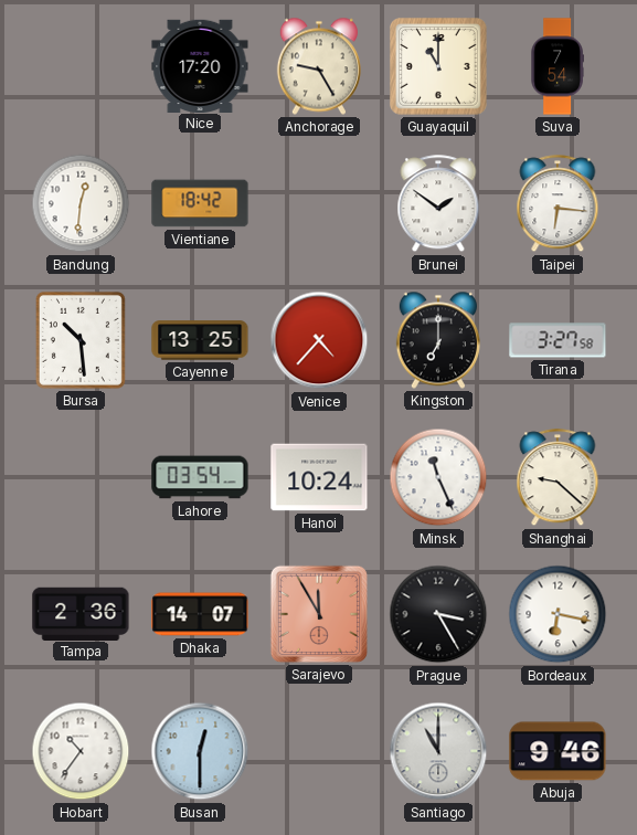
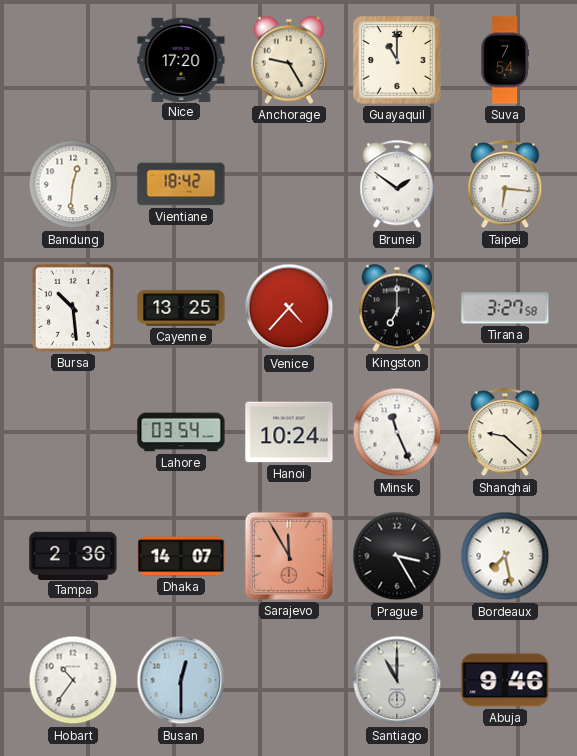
Bordeaux: 6:17 -> 7:28 (505, 556)
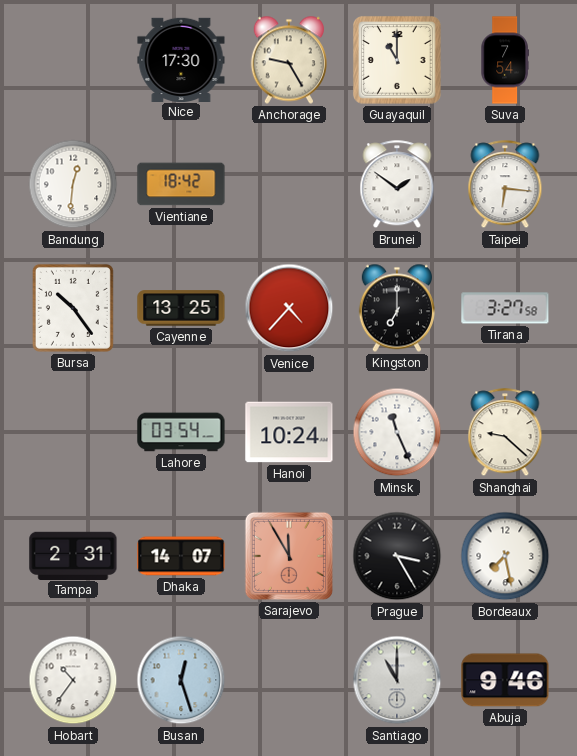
Nice: 17:20 -> 17:30 (181, 59)
Bursa: 10:29 -> 10:24 (73, 308)
Tampa: 2:36 -> 2:31 (73, 555)
Busan: 12:30 -> 12:27 (181, 680)
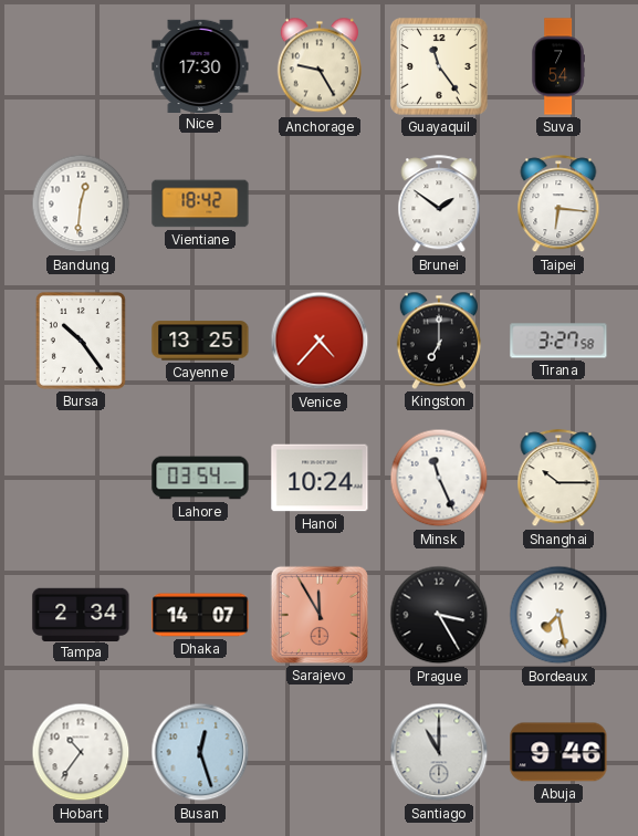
Guayaquil: 11:00 -> 11:24 (439, 66)
Shanghai: 9:22 -> 10:15 (558, 479)
Tampa: 2:31 -> 2:34 (81, 614)
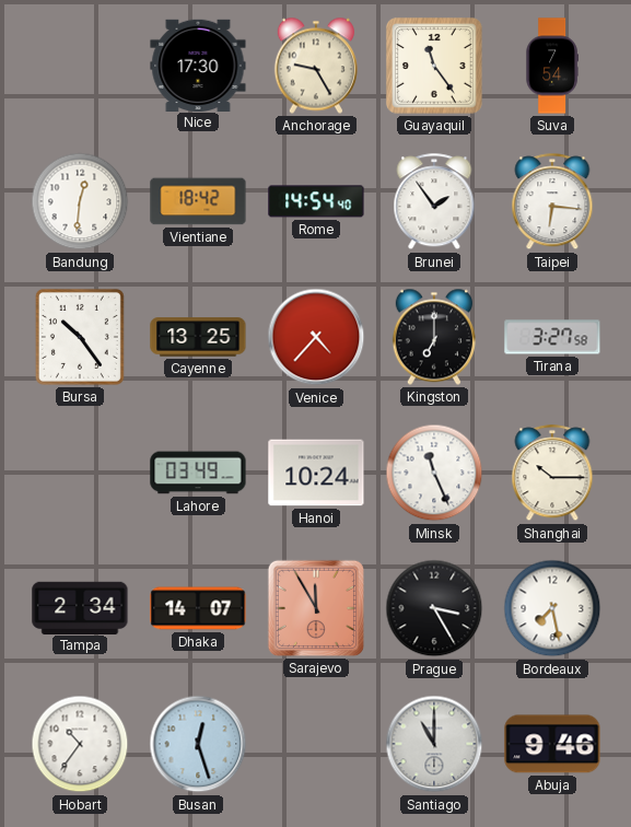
Rome: none -> 14:54 (316, 201)
Brunei: 1:51 -> 1:54 (434, 202)
Lahore: 03:54 -> 03:49 (198, 473)
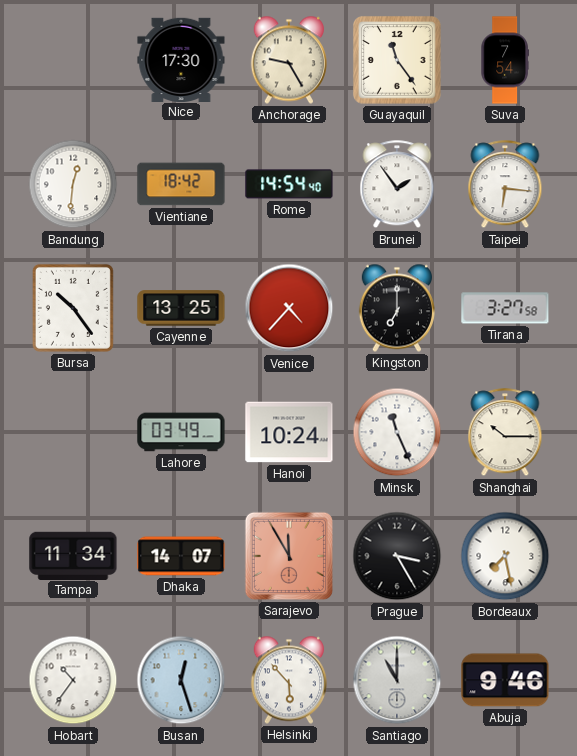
Tampa: 2:34 -> 11:34 (73, 555)
Helsinki: none -> 5:53 (289, 680)
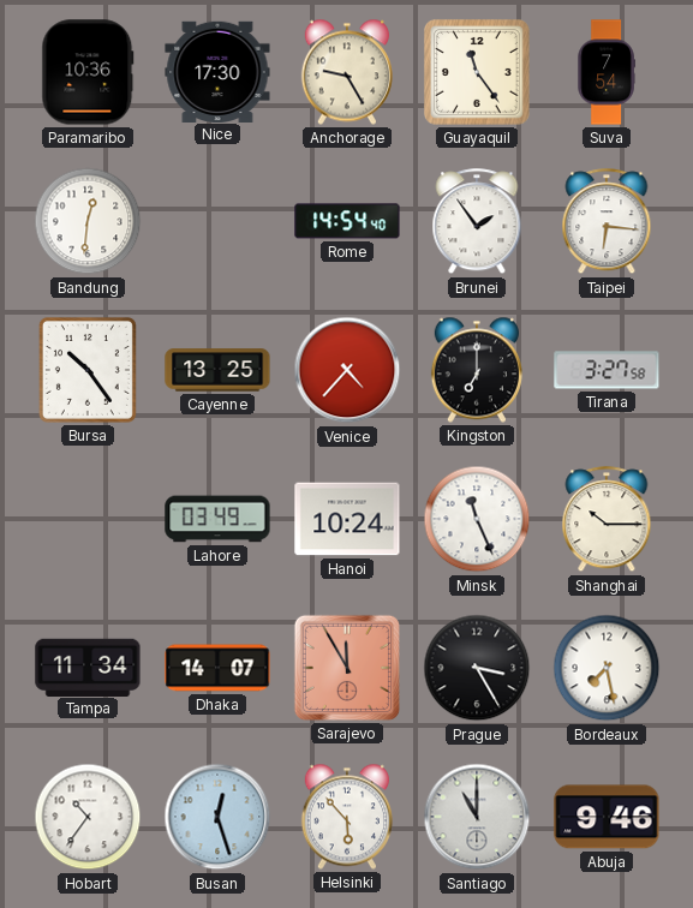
Paramaribo: none -> 10:36 (88, 72)
Vientiane: 18:42 -> none (181, 184)
